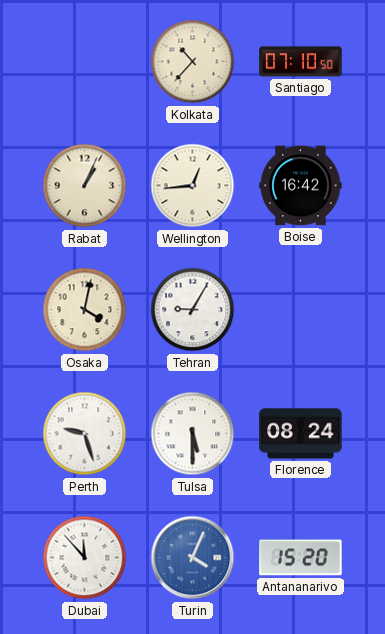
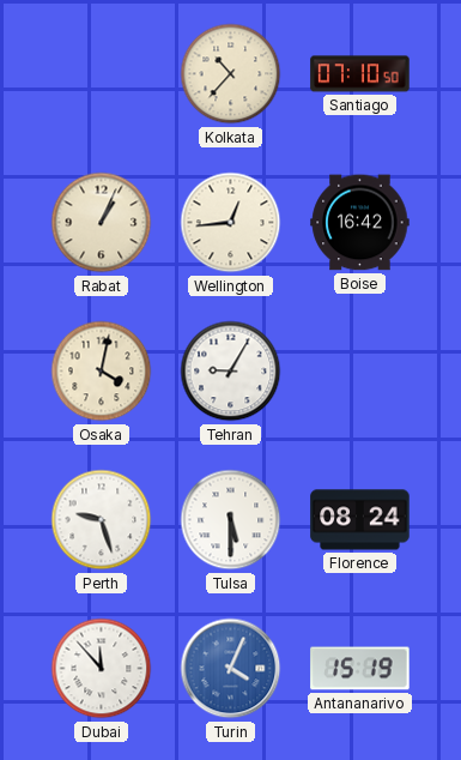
Antananarivo: 15:20 -> 15:19 (360, 669)
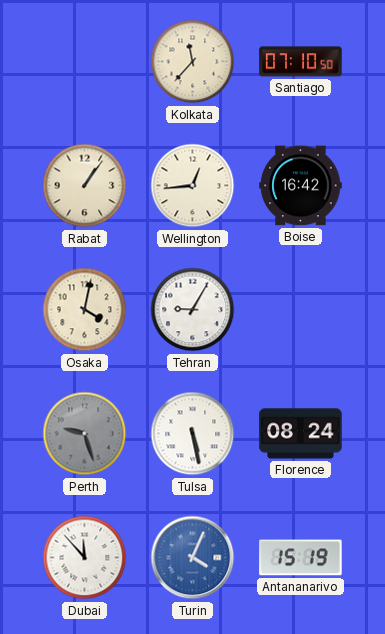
Kolkata: 10:37 -> 11:37 (193, 62)
Rabat: 1:04 -> 1:06 (85, 186)
Perth dial: white -> grey (85, 434)
Tulsa: 5:30 -> 5:28 (193, 434)
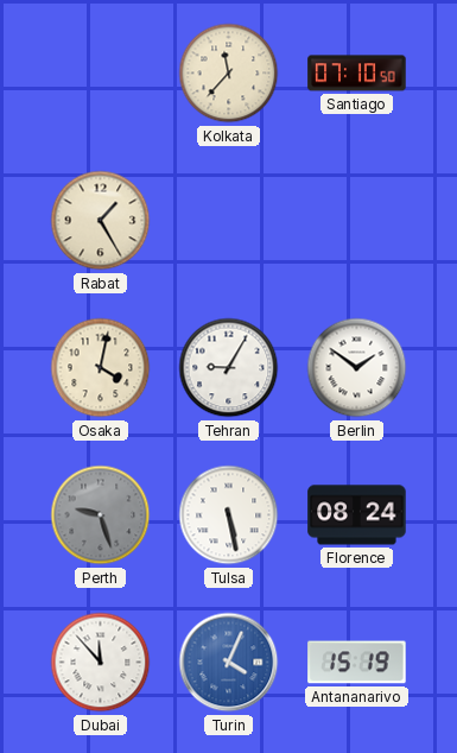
Rabat: 1:06 -> 1:25 (101, 221)
Wellington: 12:44 -> none (193, 186)
Boise: 16:42 -> none (301, 186)
Berlin: none -> 1:51 (357, 368)
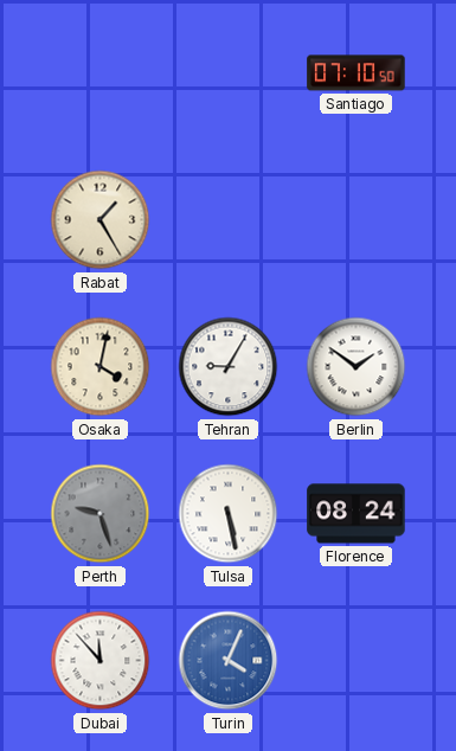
Kolkata: 11:37 -> none (229, 74)
Antananarivo: 15:19 -> none (357, 663)
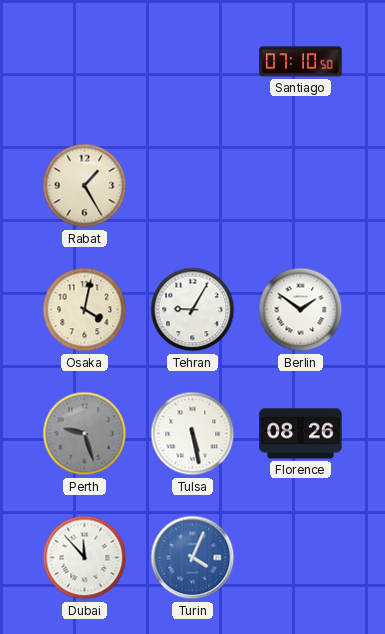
Florence: 08:24 -> 08:26 (301, 434)
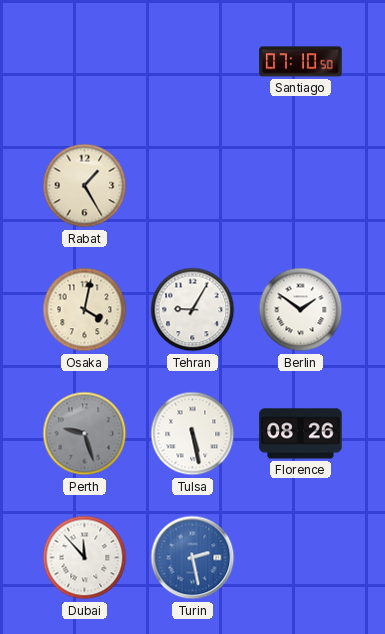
Turin: 4:04 -> 2:28 (193, 558)
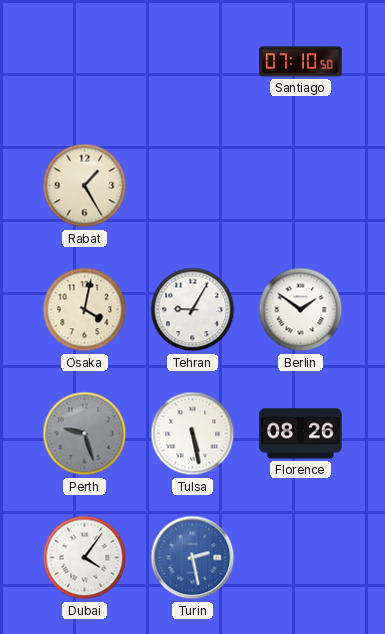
Dubai: 11:53 -> 4:06 (85, 558)
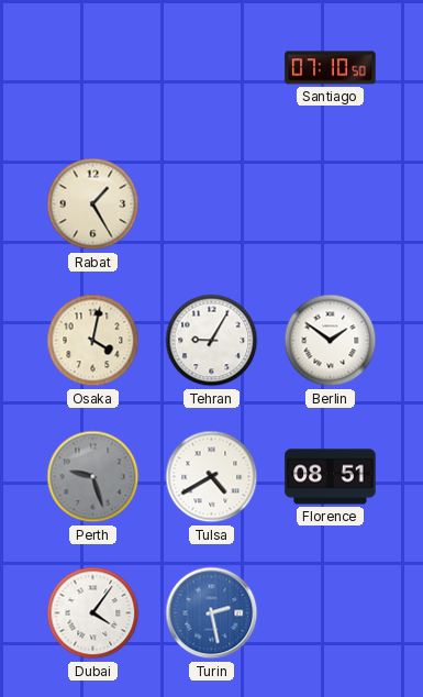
Tulsa: 5:28 -> 4:40 (212, 477)
Florence: 08:26 -> 08:51 (331, 477)
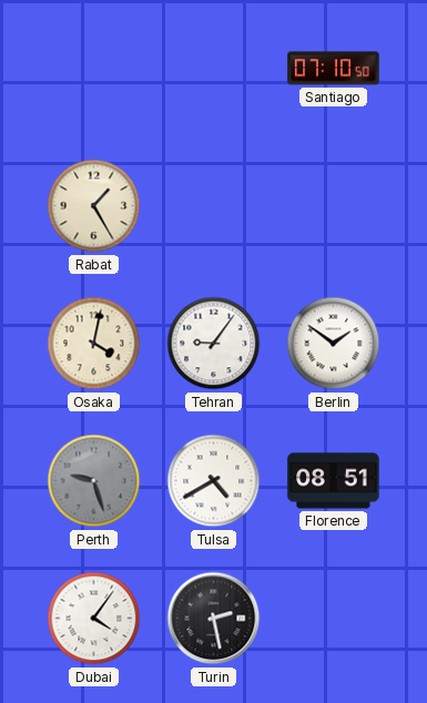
Tehran: 9:05 -> 9:06 (214, 344)
Turin dial: blue -> black (214, 619)
